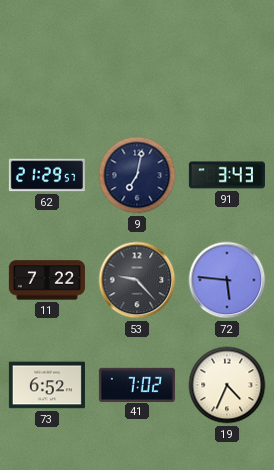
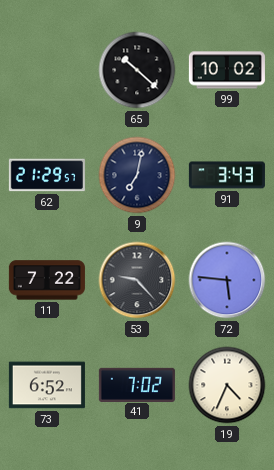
65: none -> 10:22 (137, 70)
99: none -> 10:02 (227, 70)
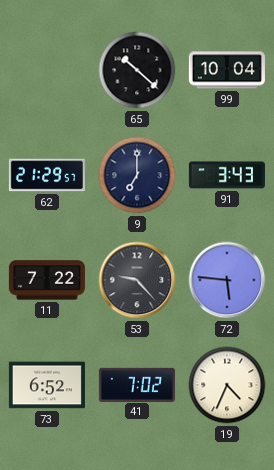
99: 10:02 -> 10:04 (227, 70)
9: 7:02 -> 7:00 (137, 175)
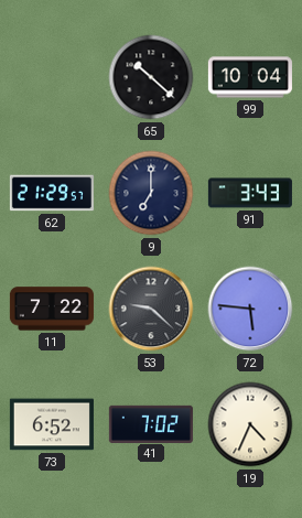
53: 9:23 -> 9:22 (151, 309)
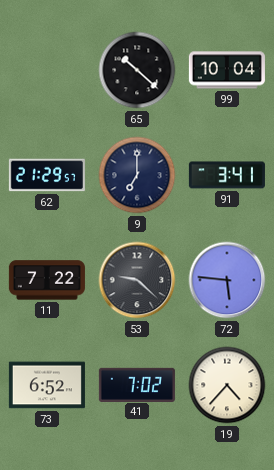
91: 3:43 -> 3:41 (227, 175)
19: 4:34 -> 4:37 (227, 385)
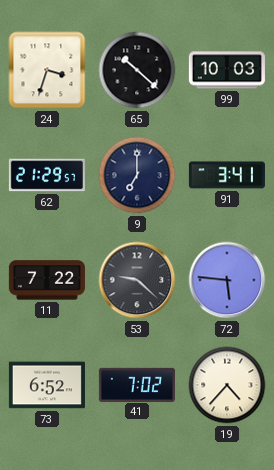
24: none -> 3:33 (47, 70)
99: 10:04 -> 10:03 (227, 70)
